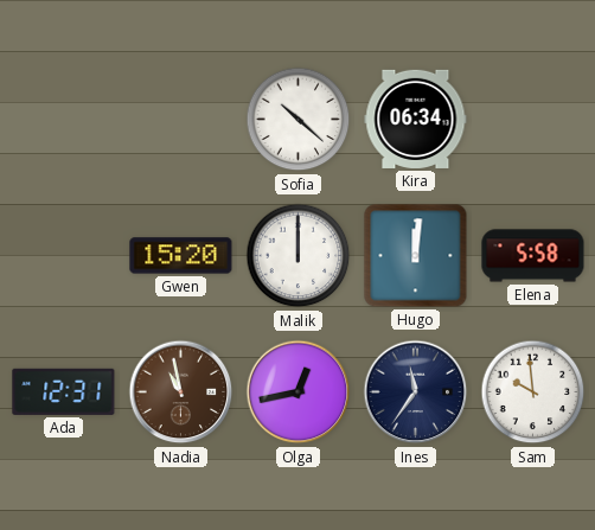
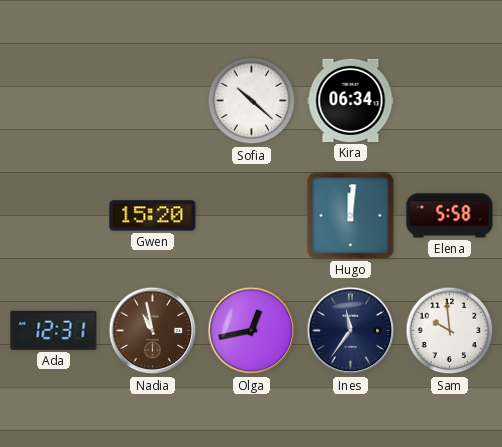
Malik: 12:00 -> none (299, 256)
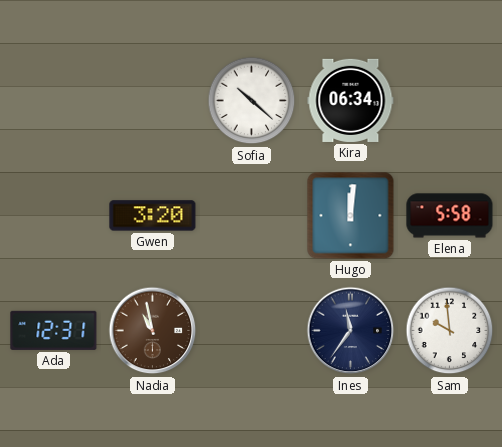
Gwen: 15:20 -> 3:20 (153, 216)
Olga: 12:43 -> none (252, 331)
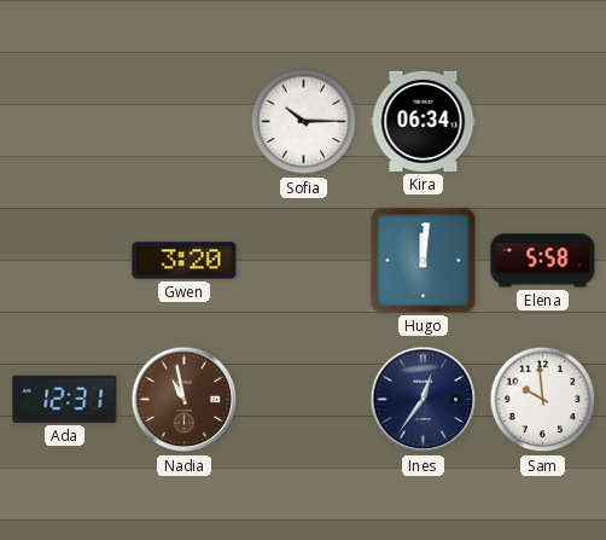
Sofia: 10:22 -> 10:15 (304, 122)
Ines: 11:36 -> 12:36 (424, 400)
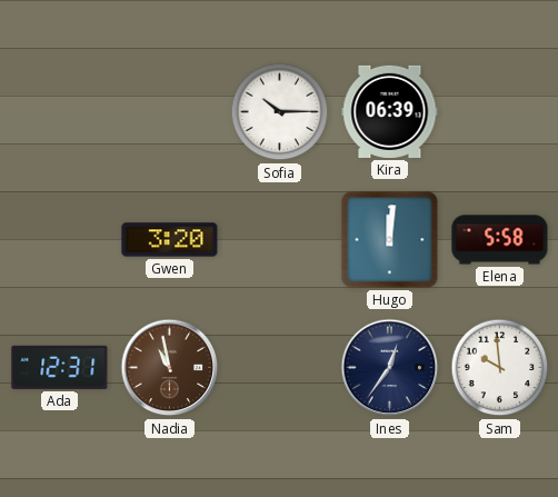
Kira: 06:34 -> 06:39 (390, 111)
